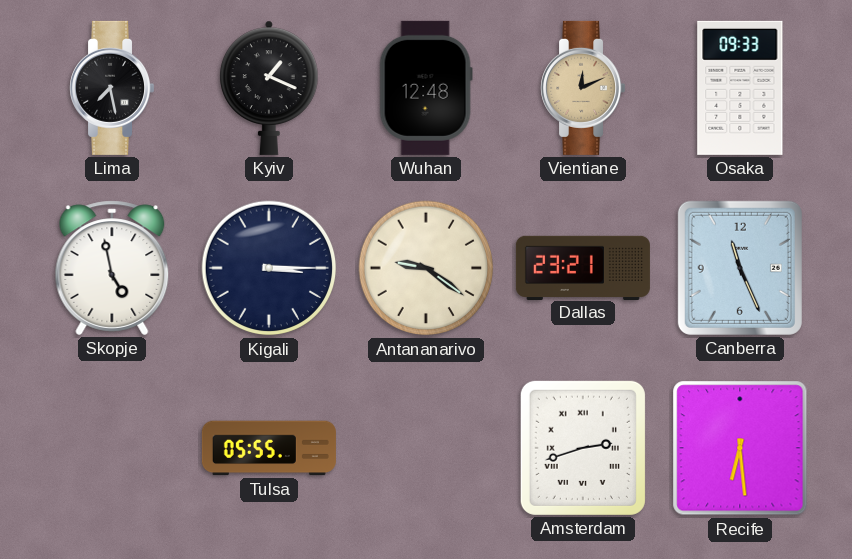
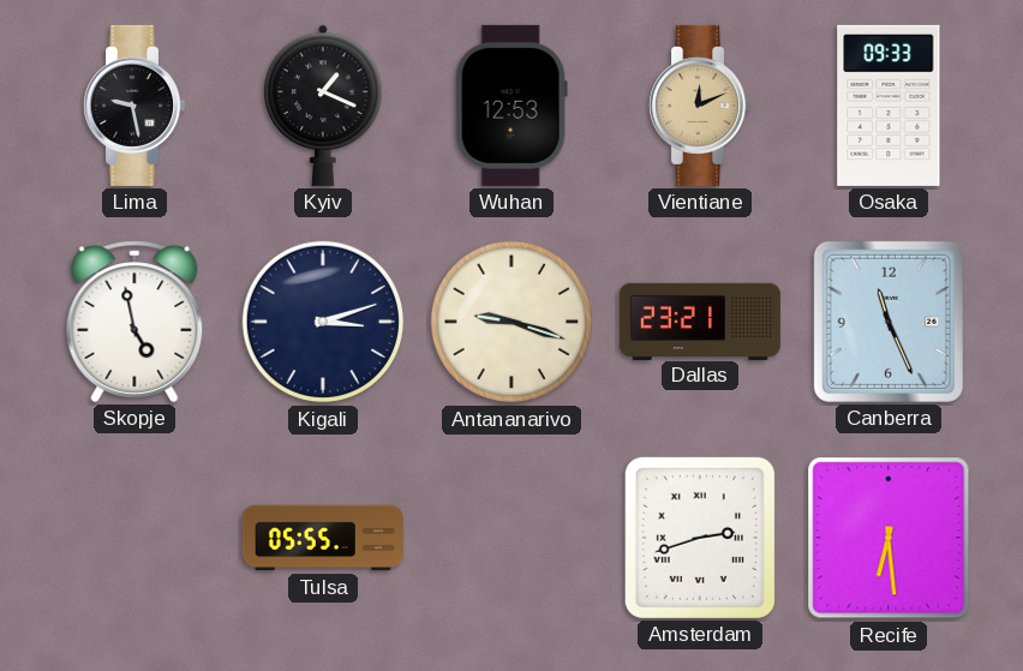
Lima: 7:28 -> 9:28 (134, 106)
Wuhan: 12:48 -> 12:53 (511, 106)
Kigali: 3:15 -> 3:12 (323, 322)
Antananarivo: 9:21 -> 9:18 (511, 322)
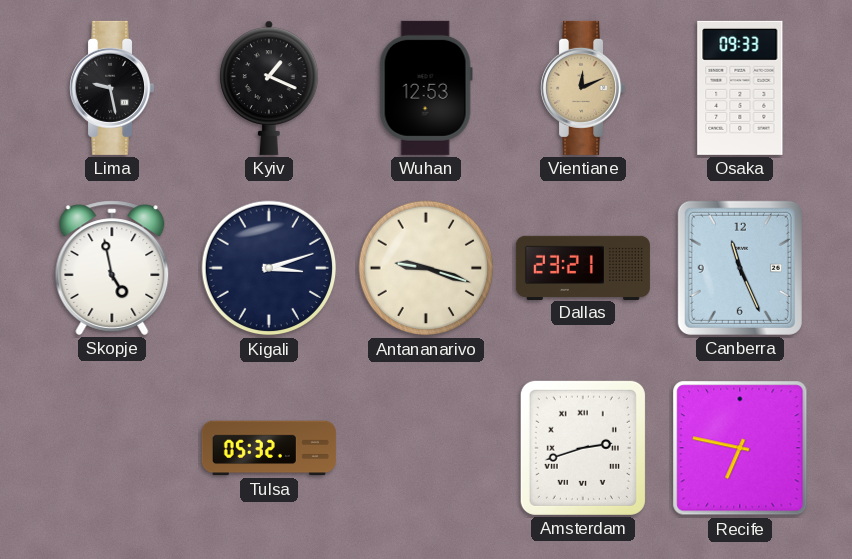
Tulsa: 05:55 -> 05:32 (269, 448)
Recife: 6:29 -> 6:47 (740, 448)
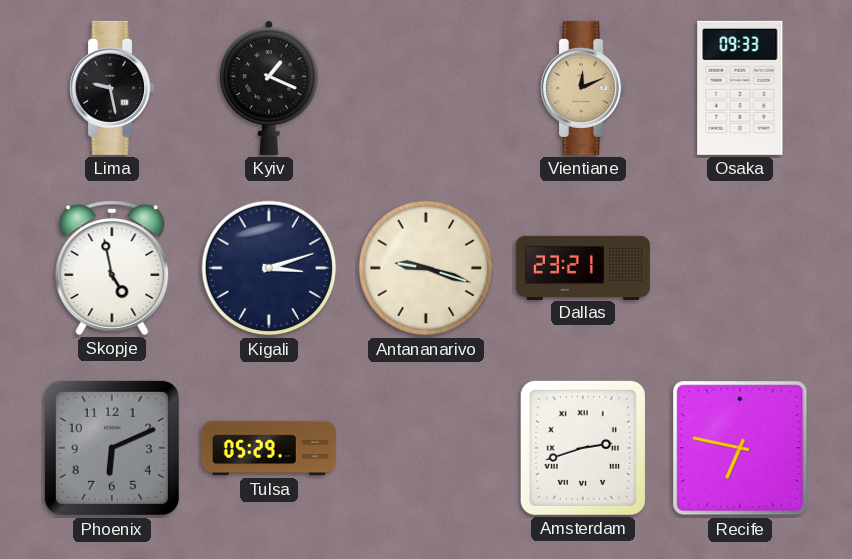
Wuhan: 12:53 -> none (426, 88)
Canberra: 11:26 -> none (740, 268)
Phoenix: none -> 6:11 (112, 448)
Tulsa: 05:32 -> 05:29 (269, 448)
